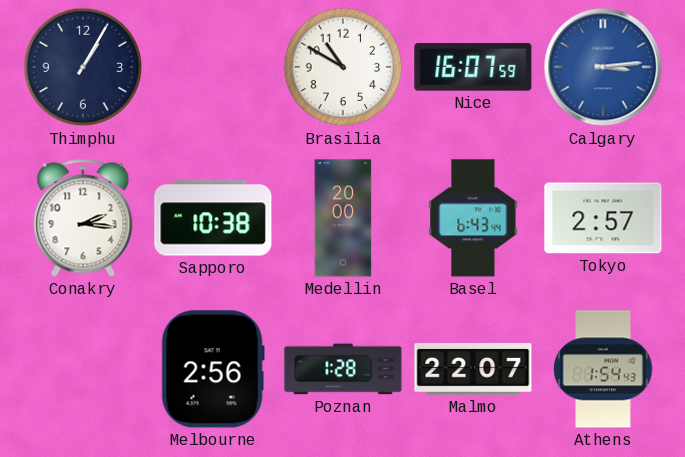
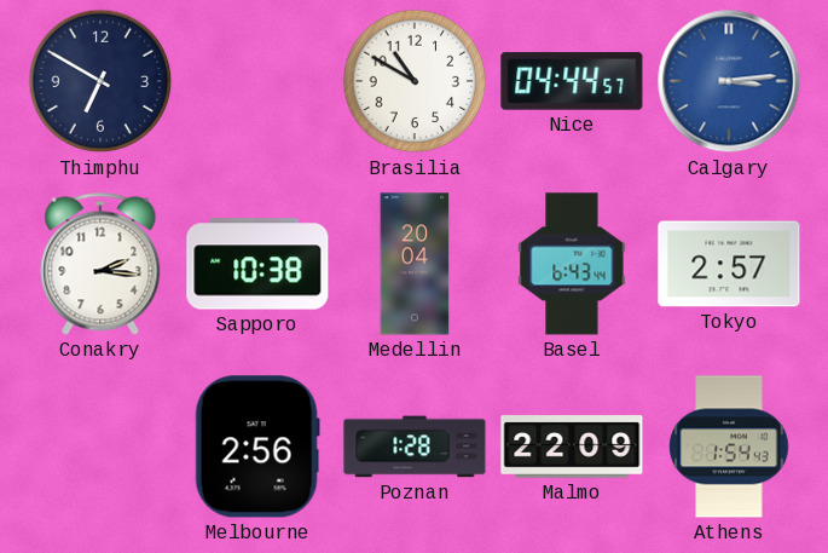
Thimphu: 1:05 -> 6:50 (100, 81)
Nice: 16:07 -> 04:44 (572, 81)
Medellin: 20:00 -> 20:04 (415, 264)
Malmo: 22:07 -> 22:09 (572, 447)
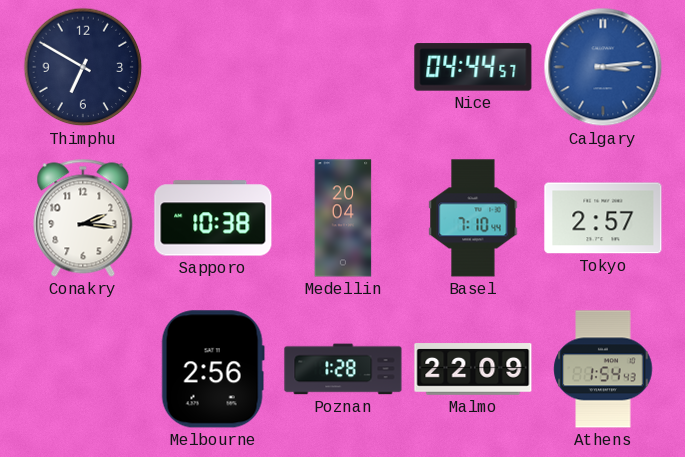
Brasilia: 10:50 -> none (415, 81)
Basel: 6:43 -> 7:10 (473, 218)
